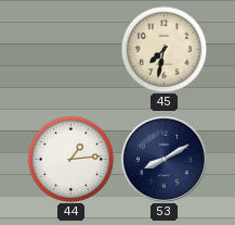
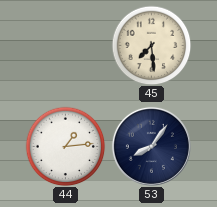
45: 7:32 -> 7:29 (151, 45)
53: 8:10 -> 8:06 (151, 146)
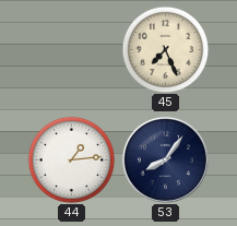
45: 7:29 -> 7:26 (165, 49)
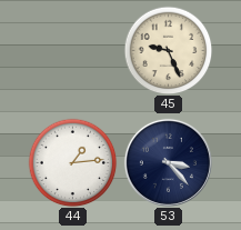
45: 7:26 -> 9:26 (168, 50)
53: 8:06 -> 3:23 (168, 162)
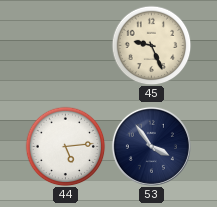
44: 1:14 -> 5:14 (65, 146)
53: 3:23 -> 3:54 (151, 146)
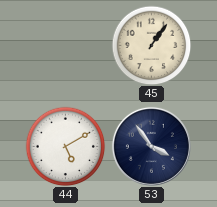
45: 9:26 -> 1:06 (151, 45)
44: 5:14 -> 5:10 (65, 146)
